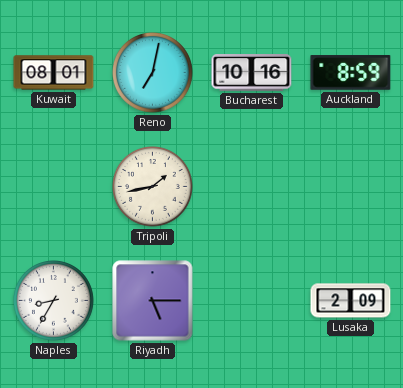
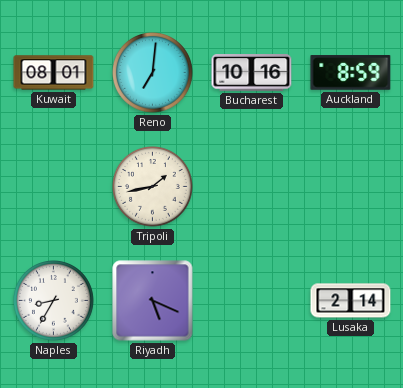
Reno: 7:02 -> 7:01 (153, 73)
Riyadh: 5:15 -> 5:19 (153, 301)
Lusaka: 2:09 -> 2:14 (351, 301)
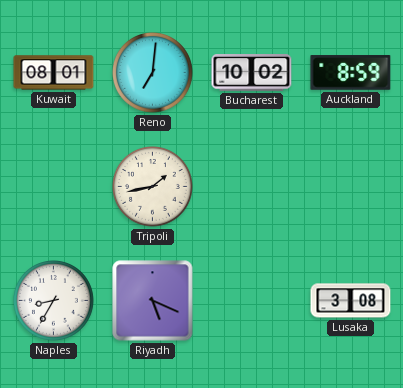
Bucharest: 10:16 -> 10:02 (252, 73)
Lusaka: 2:14 -> 3:08 (351, 301)
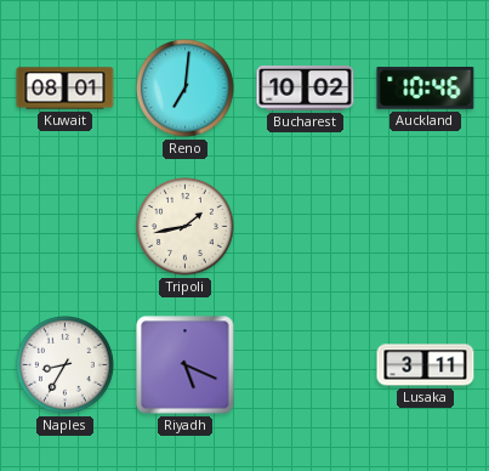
Auckland: 8:59 -> 10:46 (426, 89)
Lusaka: 3:08 -> 3:11 (426, 365)
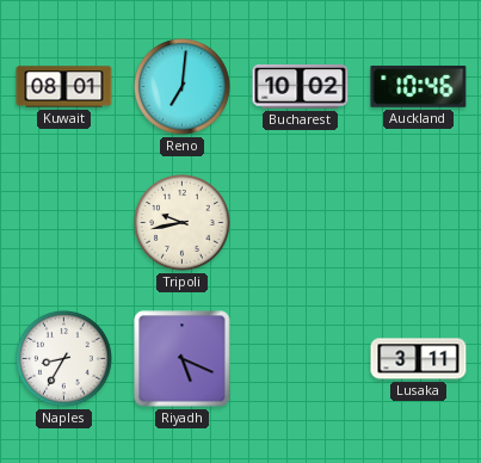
Tripoli: 1:43 -> 9:43 (183, 223)
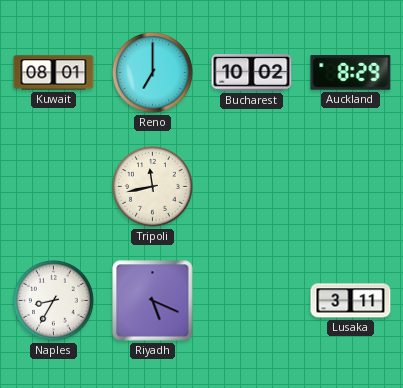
Reno: 7:01 -> 7:00 (153, 73)
Auckland: 10:46 -> 8:29 (351, 73)
Tripoli: 9:43 -> 11:43 (153, 187)
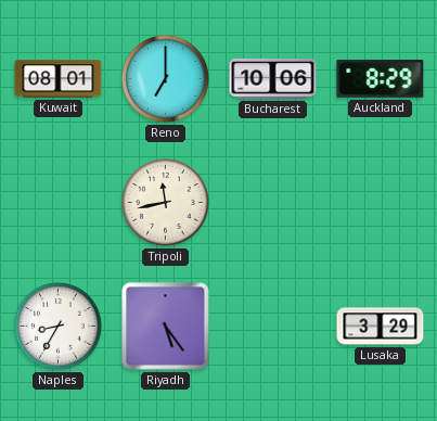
Bucharest: 10:02 -> 10:06 (273, 79)
Riyadh: 5:19 -> 5:24 (166, 327)
Lusaka: 3:11 -> 3:29 (381, 327)
